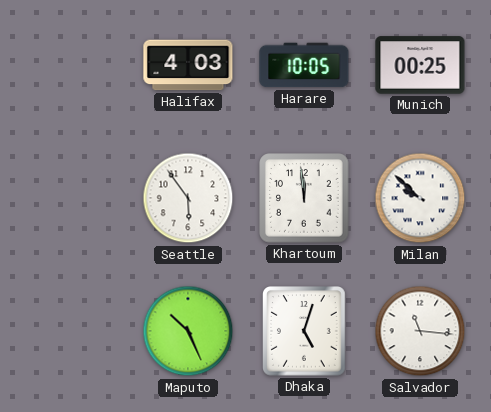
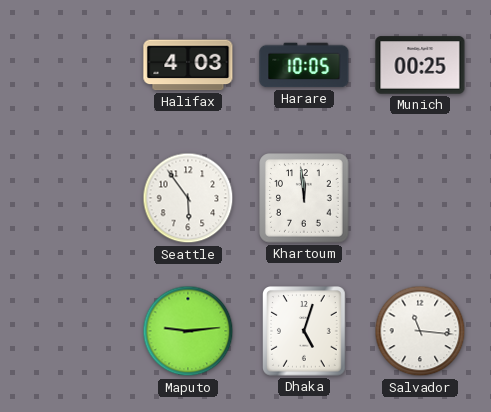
Milan: 9:52 -> none (420, 198)
Maputo: 10:26 -> 9:14 (188, 331)
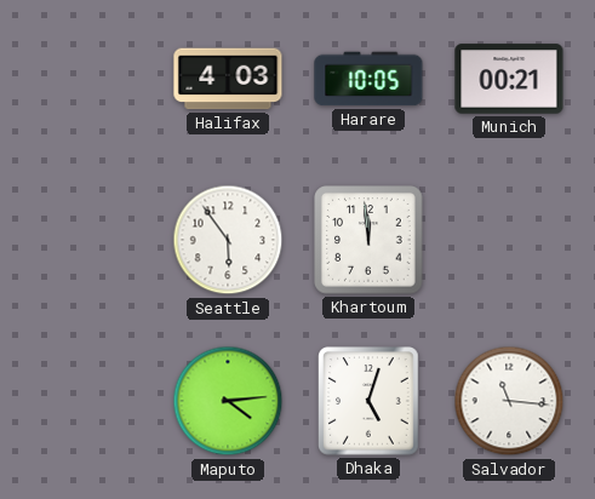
Munich: 00:25 -> 00:21 (509, 79)
Maputo: 9:14 -> 4:14 (228, 401)
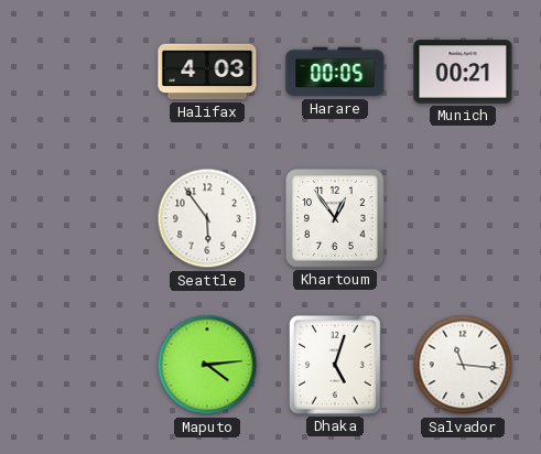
Harare: 10:05 -> 00:05 (335, 72)
Khartoum: 11:59 -> 12:54 (335, 218)
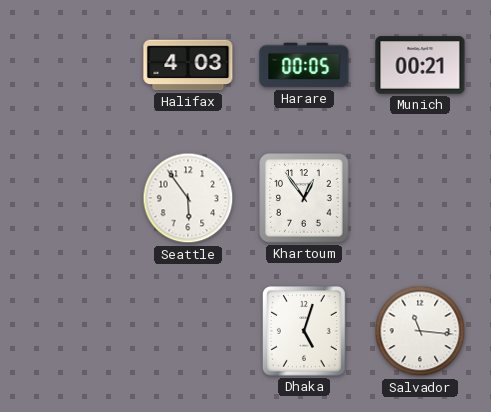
Maputo: 4:14 -> none (207, 365)
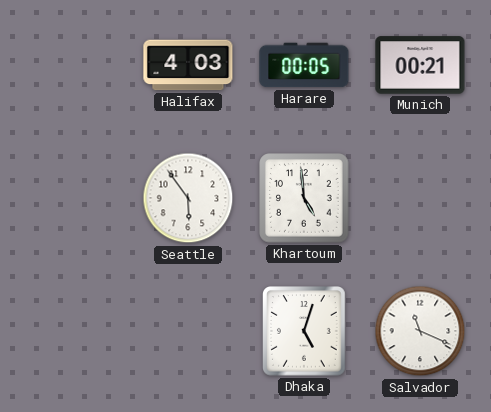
Khartoum: 12:54 -> 4:59 (304, 198)
Salvador: 11:16 -> 11:19 (420, 331)
